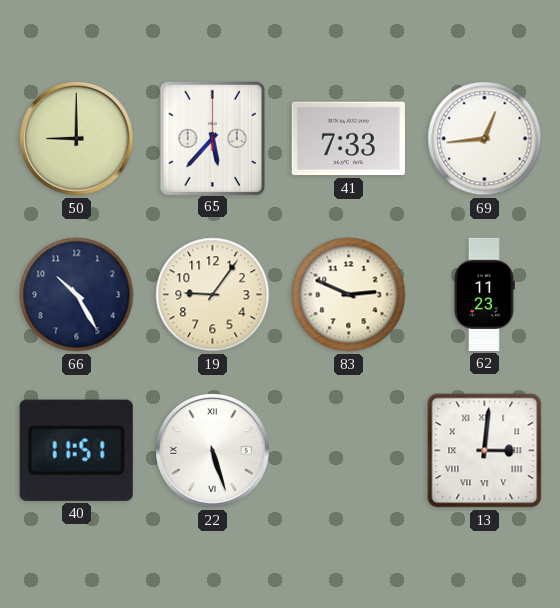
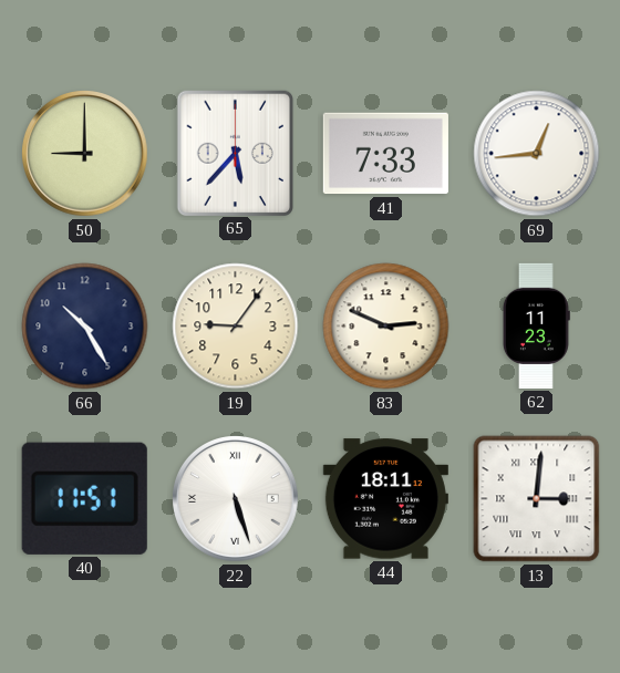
44: none -> 18:11 (385, 499)
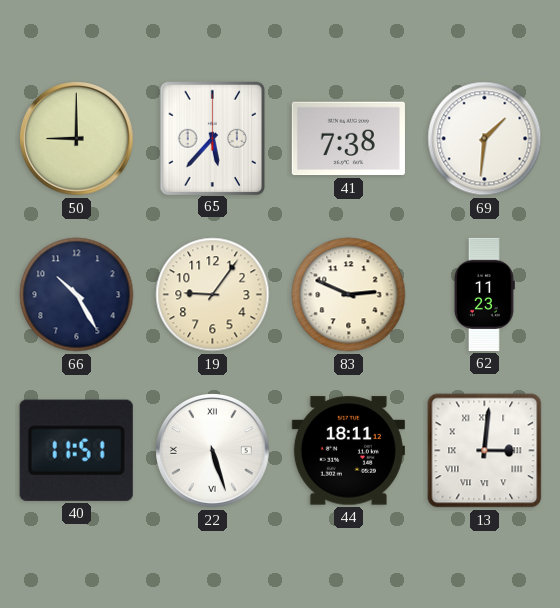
41: 7:33 -> 7:38 (348, 139)
69: 12:44 -> 1:31 (485, 139)
